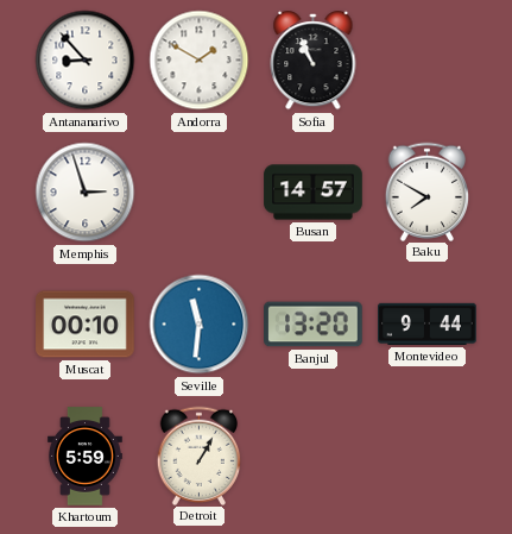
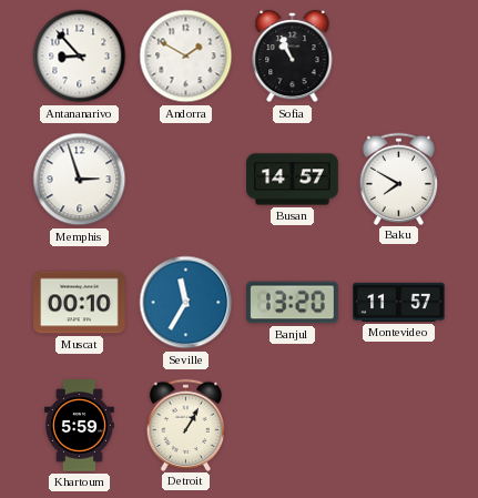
Seville: 11:31 -> 11:35 (186, 303)
Montevideo: 9:44 -> 11:57 (399, 302)
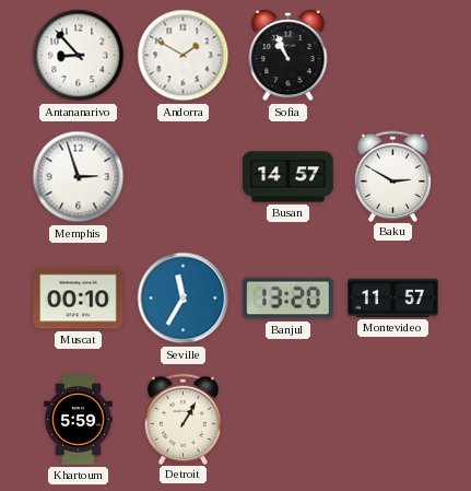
Baku: 7:50 -> 2:50 (393, 176)
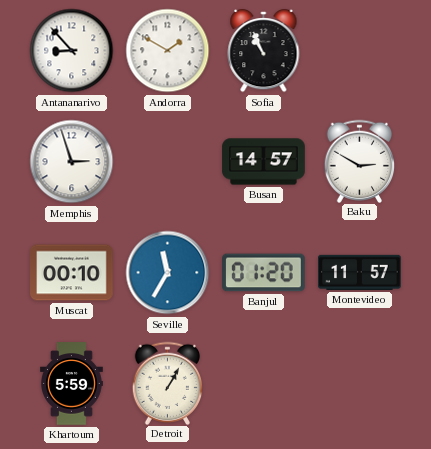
Banjul: 13:20 -> 01:20 (264, 273)
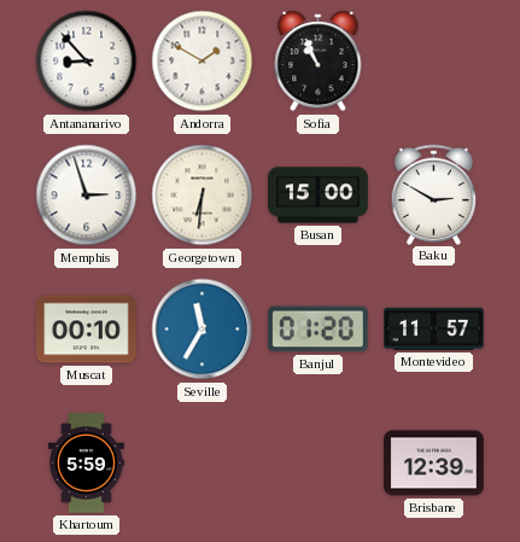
Georgetown: none -> 6:31 (203, 196)
Busan: 14:57 -> 15:00 (319, 196)
Detroit: 1:05 -> none (168, 383)
Brisbane: none -> 12:39 (434, 464)
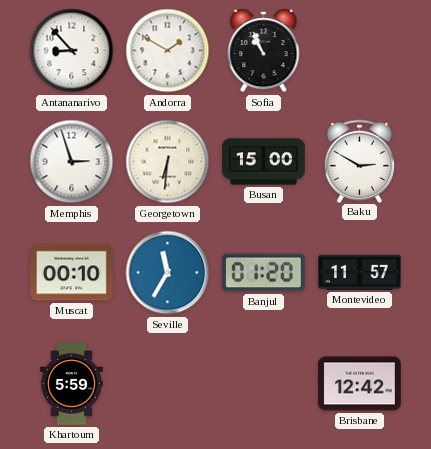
Brisbane: 12:39 -> 12:42 (360, 384)
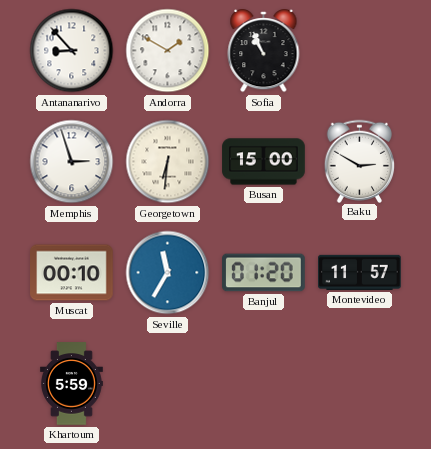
Brisbane: 12:42 -> none (360, 384)
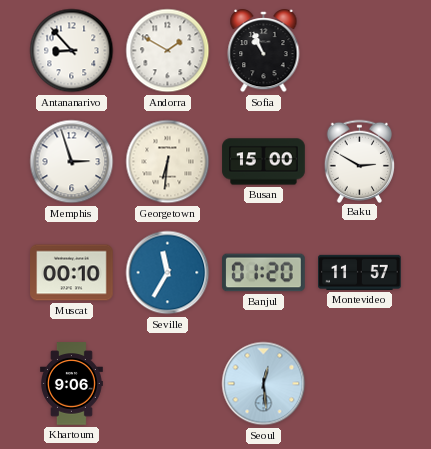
Khartoum: 5:59 -> 9:06 (71, 384)
Seoul: none -> 12:29 (264, 384)
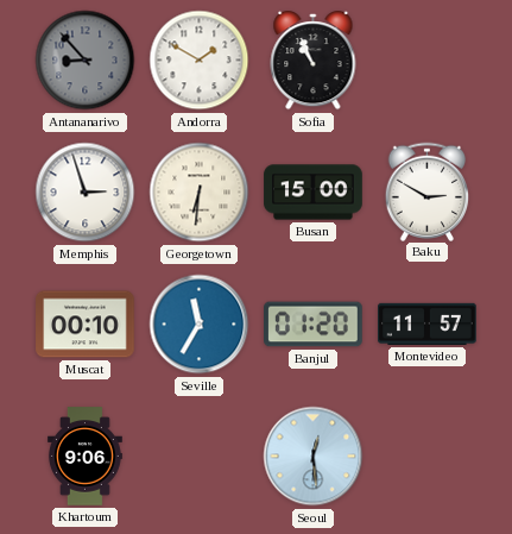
Antananarivo dial: white -> grey (86, 61)
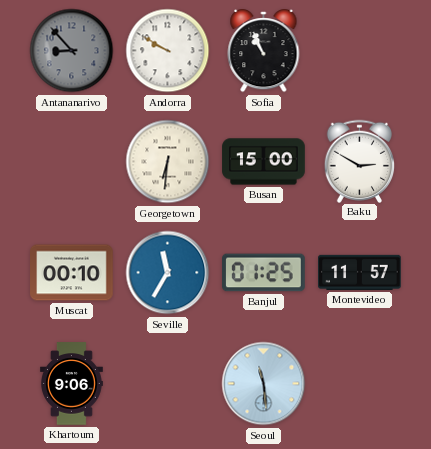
Andorra: 1:50 -> 9:50 (168, 51)
Memphis: 2:57 -> none (86, 193)
Banjul: 01:20 -> 01:25 (264, 273)
Seoul: 12:29 -> 11:29 (264, 384)
